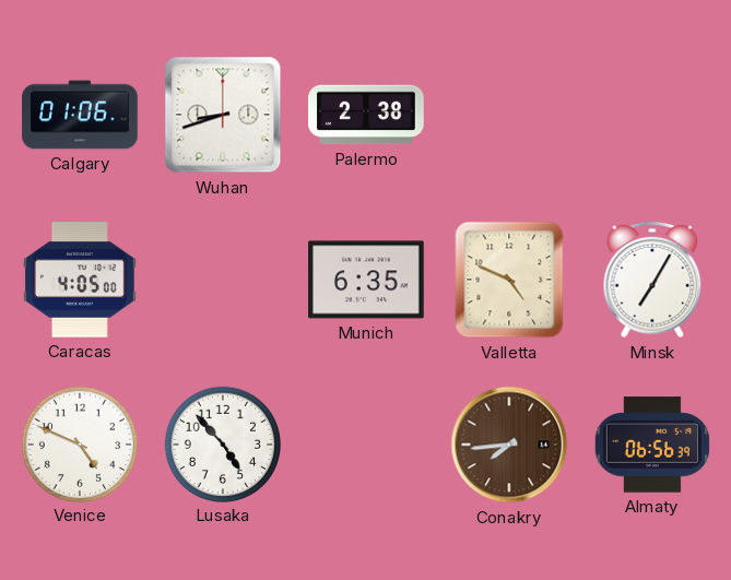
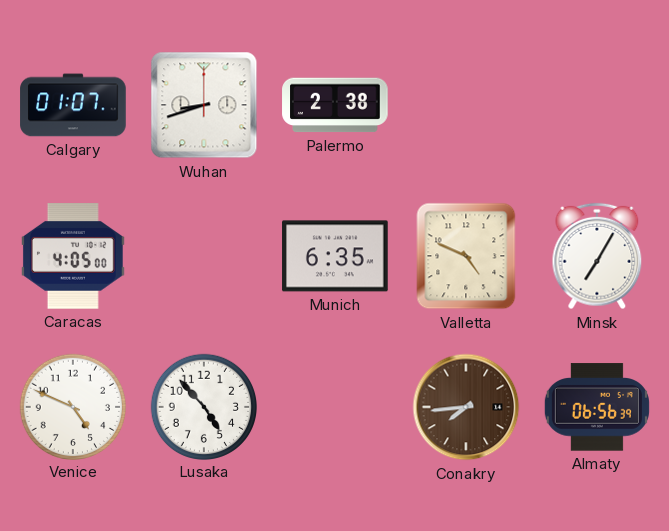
Calgary: 01:06 -> 01:07 (73, 105)
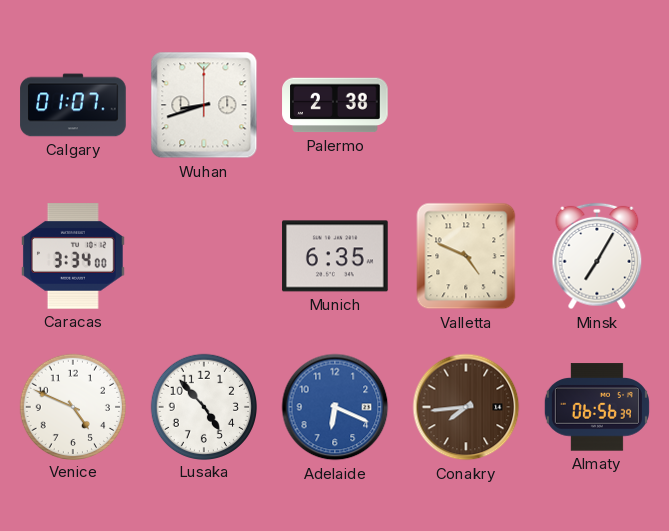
Caracas: 4:05 -> 3:34 (73, 256)
Adelaide: none -> 6:19 (335, 407)
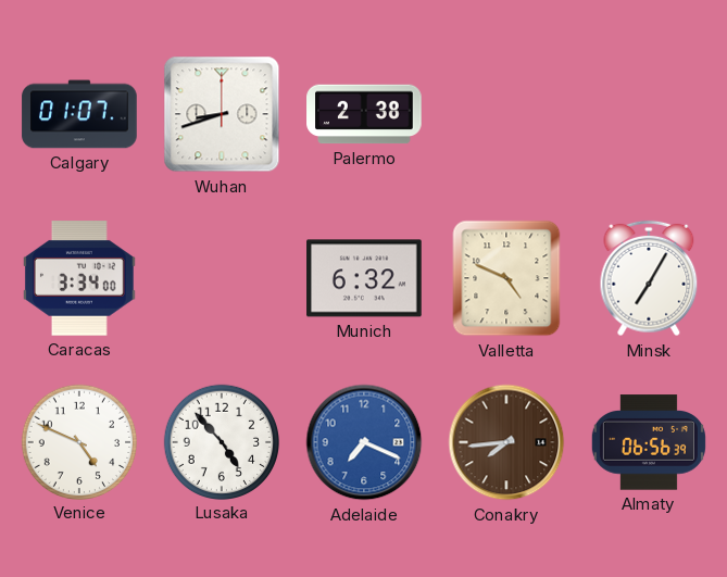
Munich: 6:35 -> 6:32 (364, 278)
Adelaide: 6:19 -> 7:19 (364, 442)
